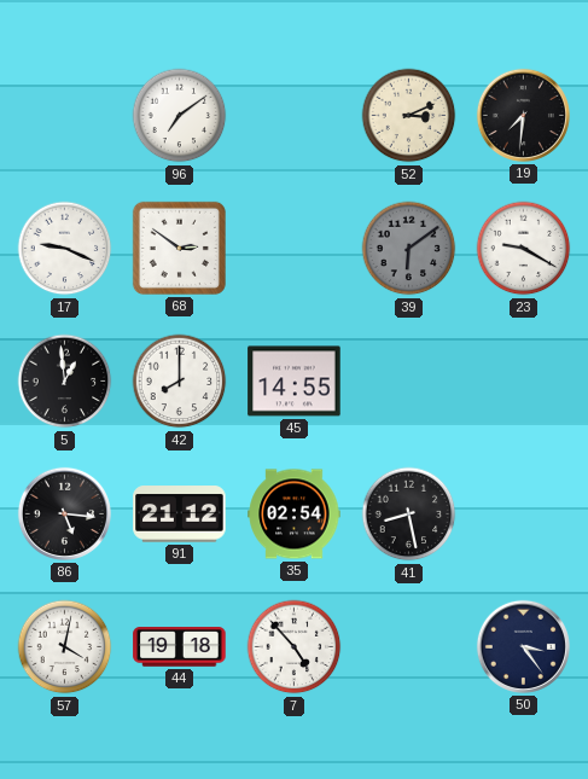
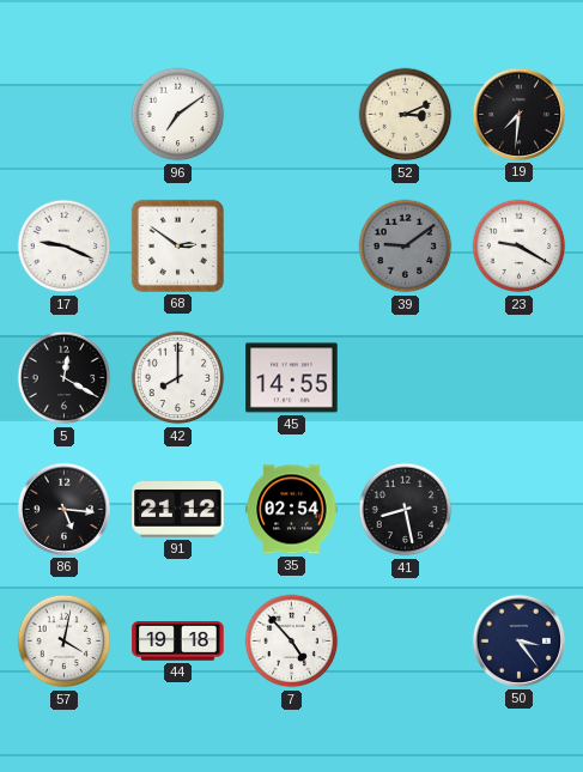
39: 6:09 -> 9:09 (406, 247)
5: 12:59 -> 12:20 (65, 378)
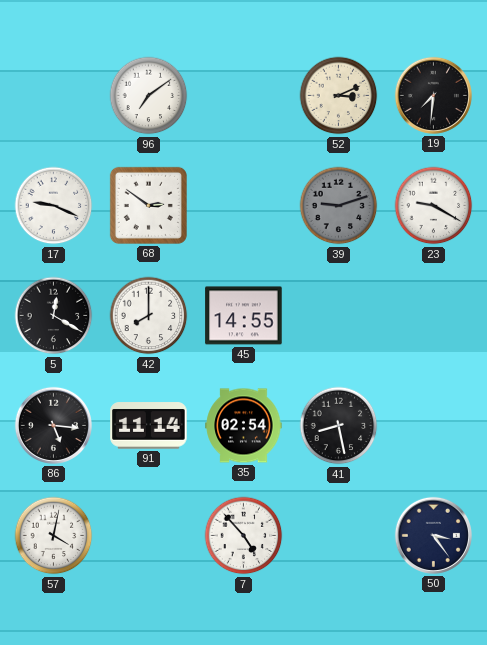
39: 9:09 -> 9:12 (339, 206)
91: 21:12 -> 11:14 (149, 426)
44: 19:18 -> none (178, 642)
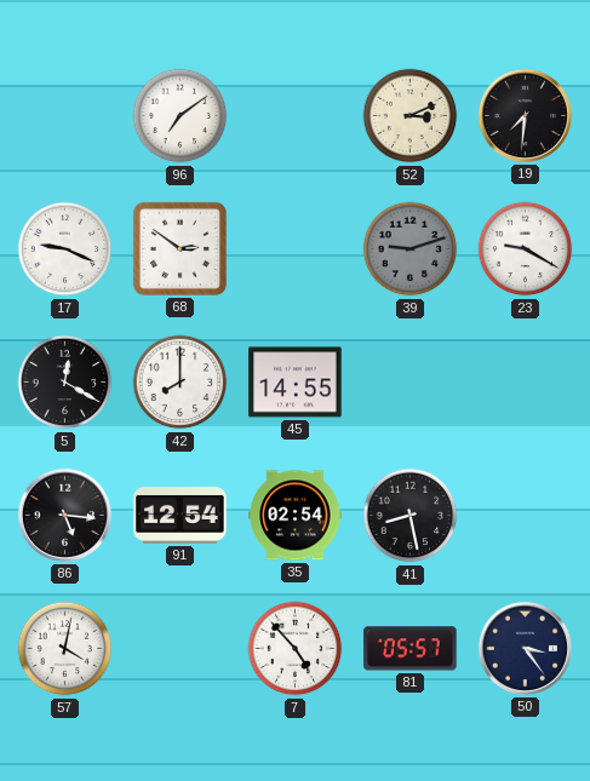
91: 11:14 -> 12:54 (181, 516)
81: none -> 05:57 (411, 649)
